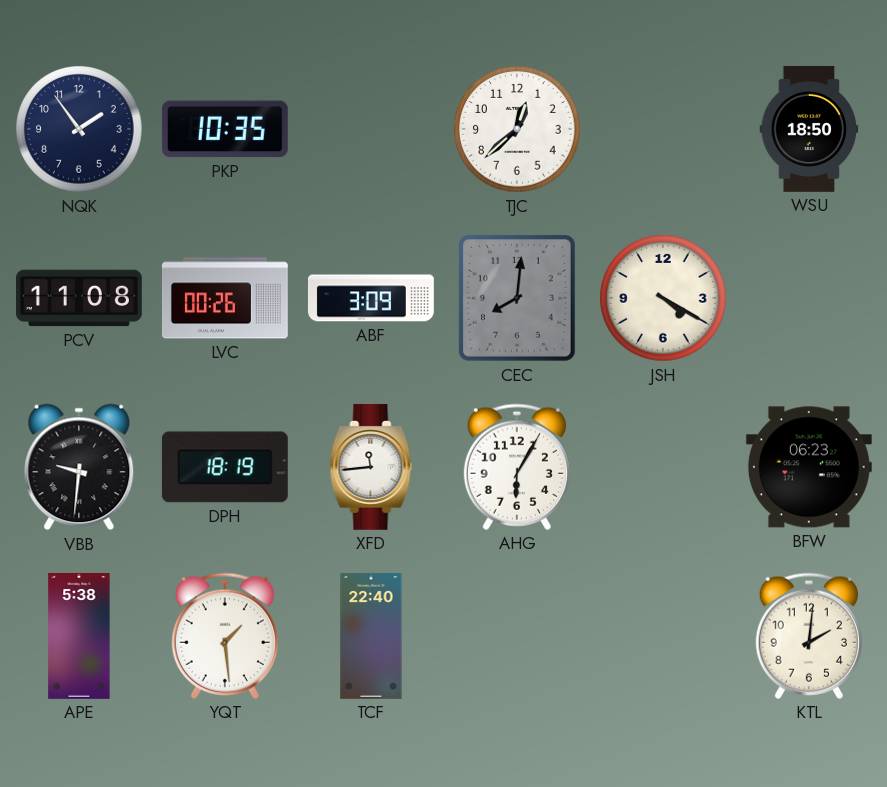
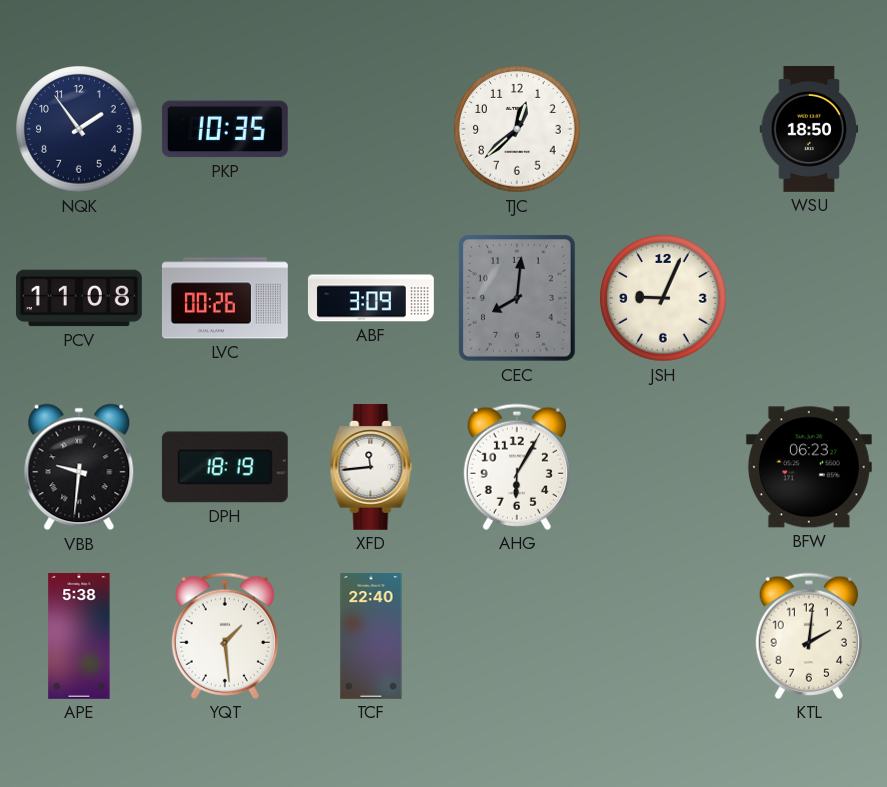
JSH: 4:20 -> 9:04 (663, 298)
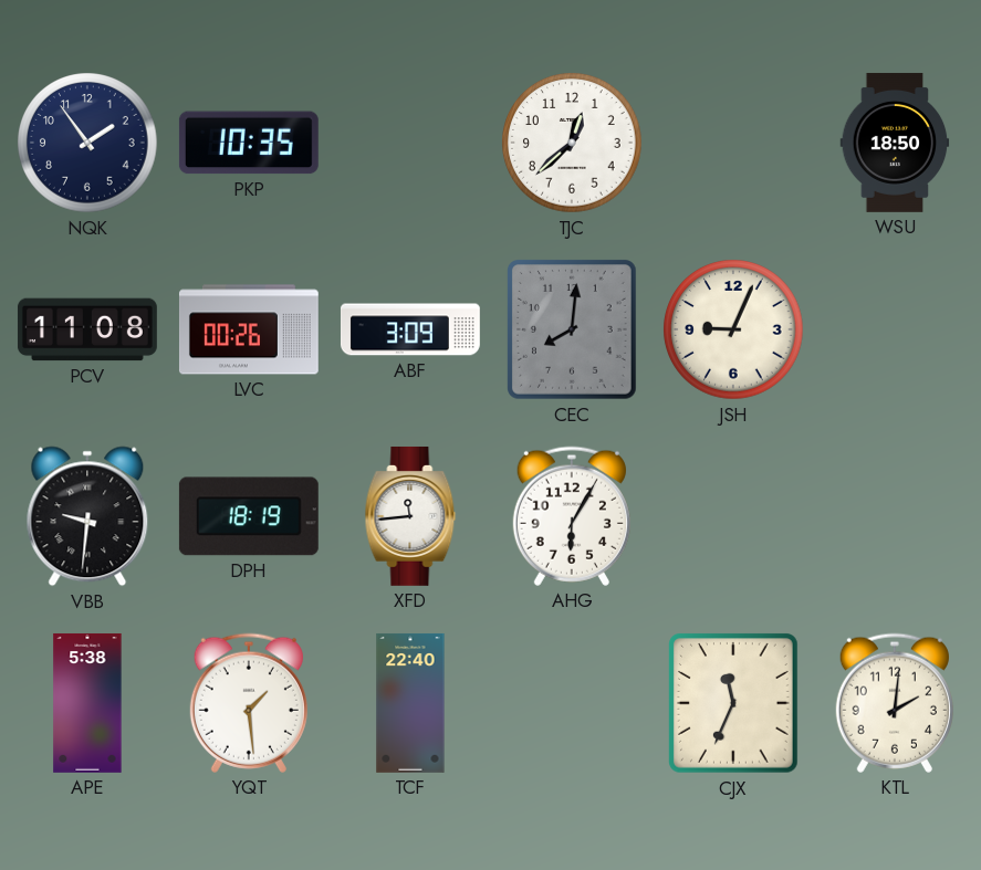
BFW: 06:23 -> none (809, 467)
CJX: none -> 11:34 (734, 704)
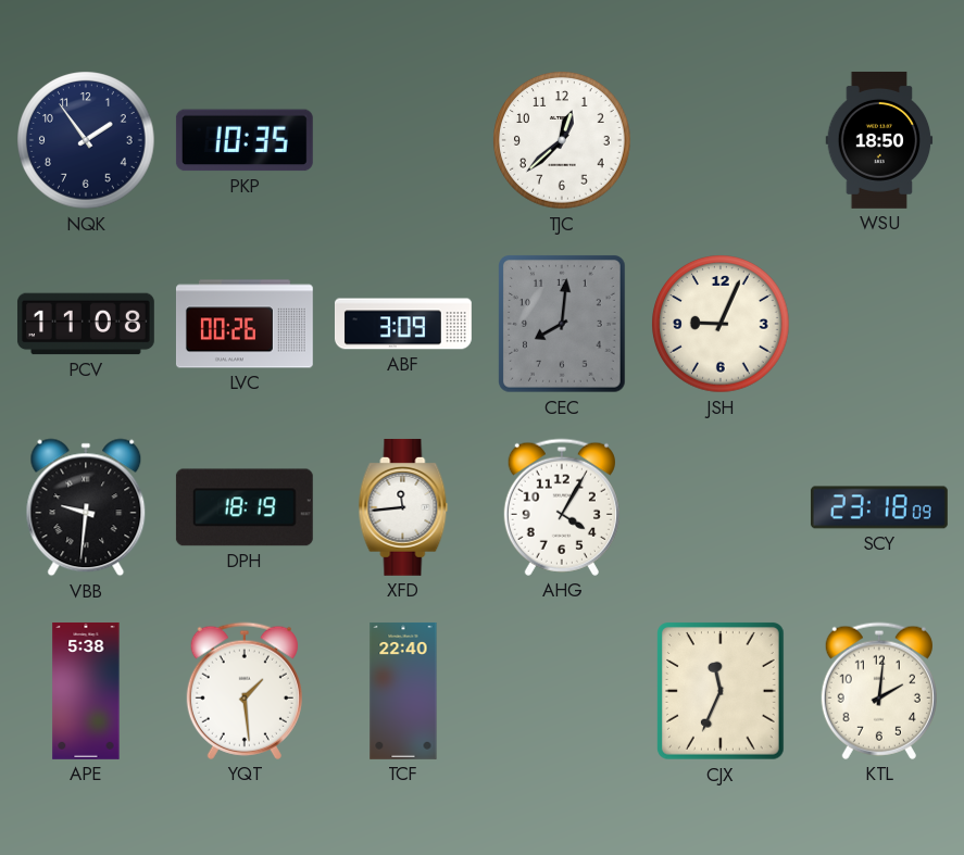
AHG: 6:05 -> 4:05 (562, 507)
SCY: none -> 23:18 (879, 507)
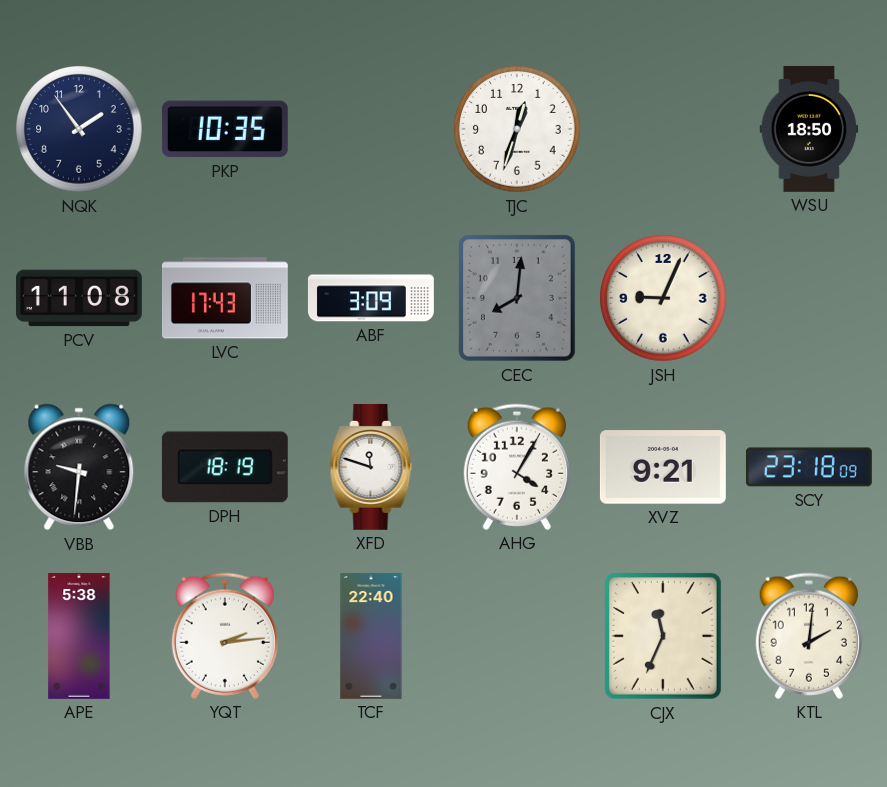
TJC: 12:38 -> 12:33 (517, 129)
LVC: 00:26 -> 17:43 (225, 298)
XFD: 11:44 -> 11:48 (371, 467)
XVZ: none -> 9:21 (663, 467)
YQT: 1:29 -> 2:14 (225, 636)
